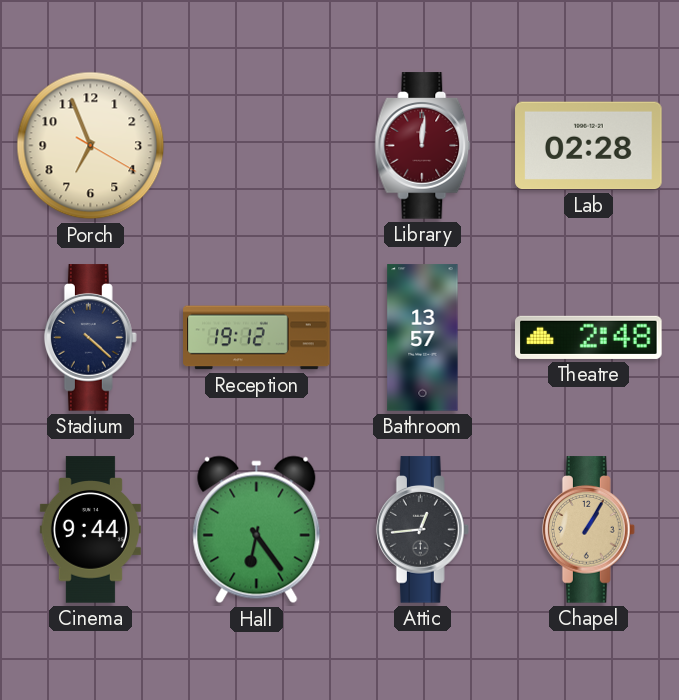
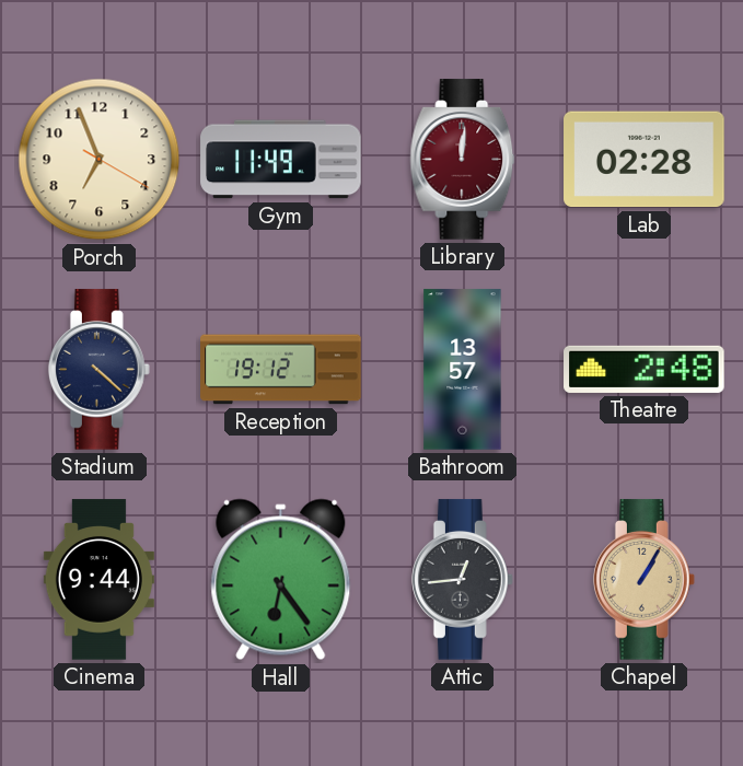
Gym: none -> 11:49 (281, 160)
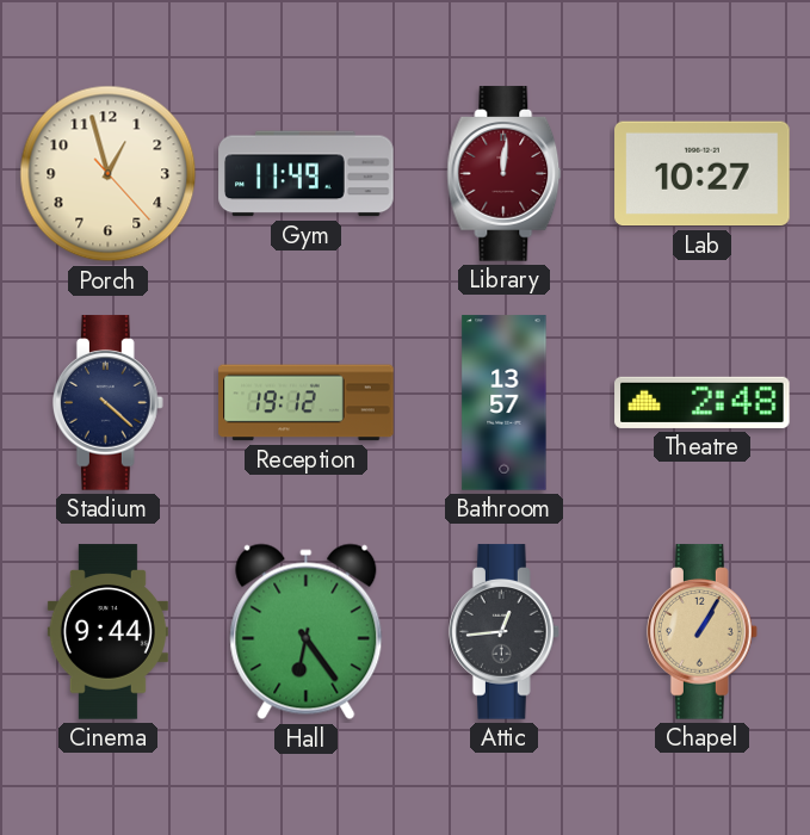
Porch: 6:56 -> 12:57 (109, 174)
Lab: 02:28 -> 10:27 (703, 174)
